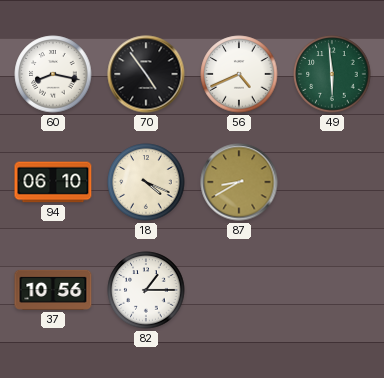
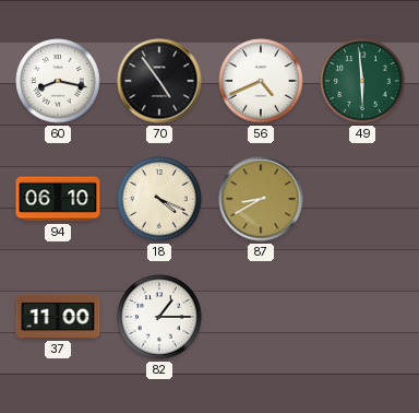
37: 10:56 -> 11:00 (58, 317)
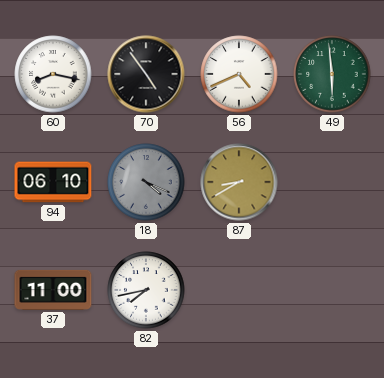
18 dial: cream -> grey (146, 182)
82: 1:15 -> 7:43 (146, 290)
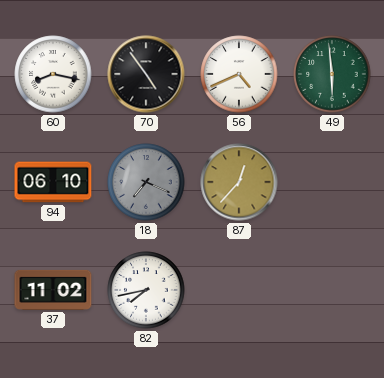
18: 4:19 -> 7:19 (146, 182)
87: 8:40 -> 12:37 (239, 182)
37: 11:00 -> 11:02 (53, 290)
